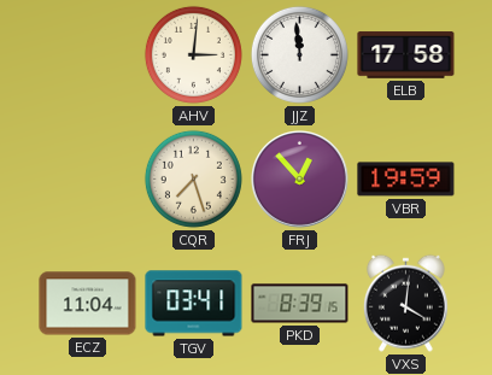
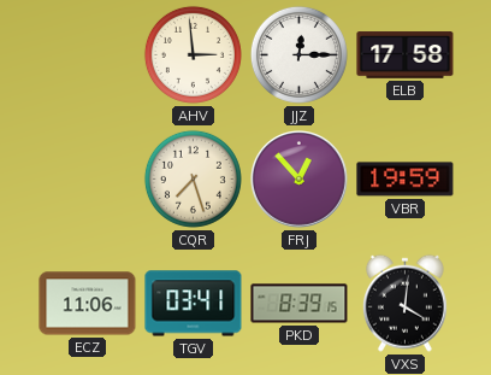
AHV: 3:01 -> 2:59 (193, 54)
JJZ: 11:59 -> 12:15 (298, 54)
ECZ: 11:04 -> 11:06 (88, 304)
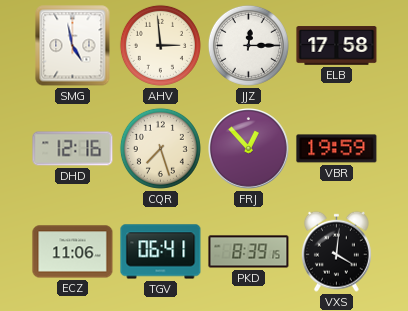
SMG: none -> 4:58 (73, 46)
DHD: none -> 12:16 (73, 149)
TGV: 03:41 -> 06:41 (161, 252)
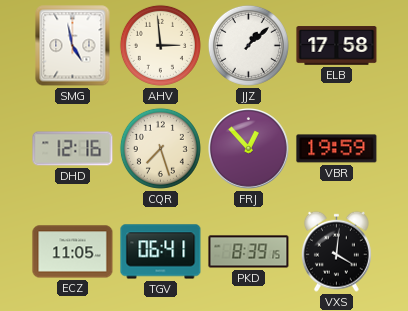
JJZ: 12:15 -> 1:08 (248, 45)
ECZ: 11:06 -> 11:05 (73, 252)
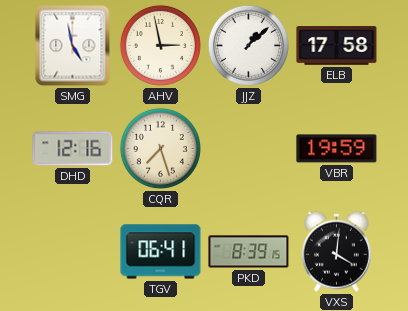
AHV: 2:59 -> 2:58 (160, 45)
FRJ: 12:53 -> none (249, 149)
ECZ: 11:05 -> none (73, 252)
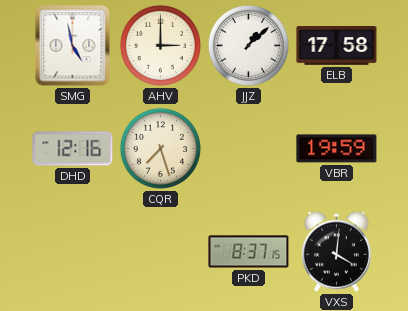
AHV: 2:58 -> 3:00 (160, 45)
TGV: 06:41 -> none (161, 252)
PKD: 8:39 -> 8:37 (249, 252)
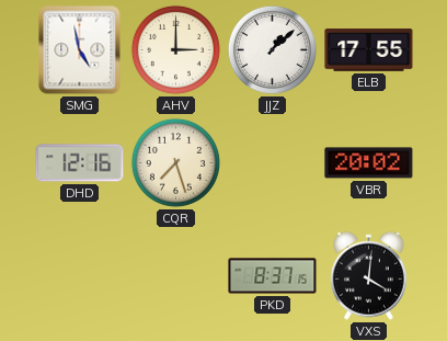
ELB: 17:58 -> 17:55 (369, 50)
VBR: 19:59 -> 20:02 (369, 163)
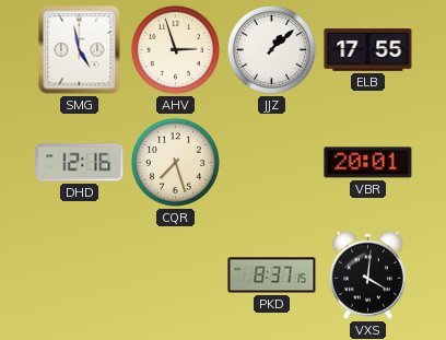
AHV: 3:00 -> 2:57 (175, 49)
VBR: 20:02 -> 20:01 (368, 163)
